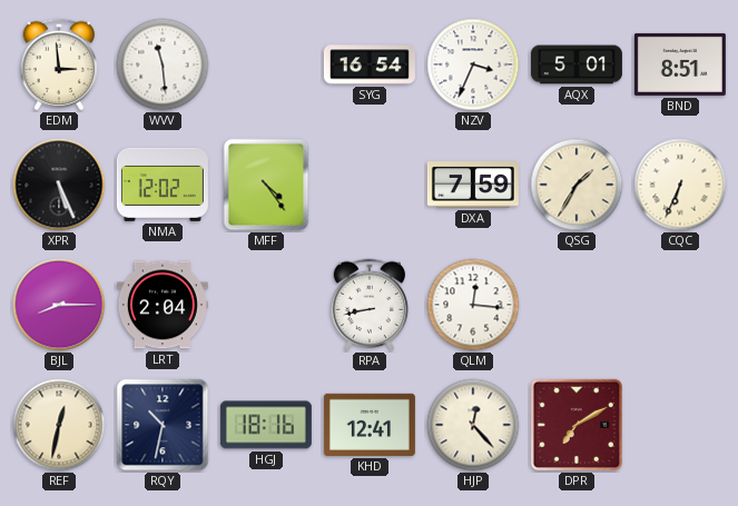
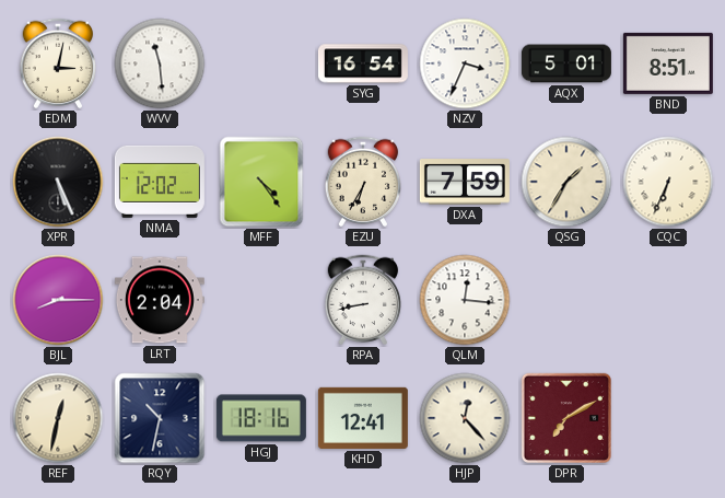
EDM: 2:59 -> 3:02 (58, 63)
EZU: none -> 6:35 (363, 182)
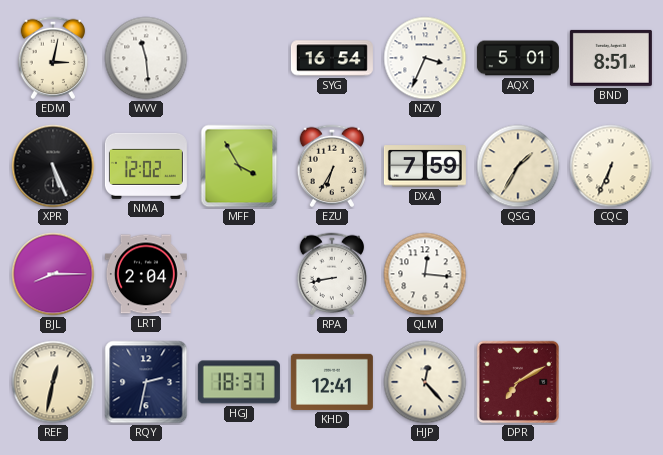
MFF: 4:24 -> 3:55 (239, 166)
RQY: 10:32 -> 2:32 (146, 382)
HGJ: 18:16 -> 18:37 (239, 382)
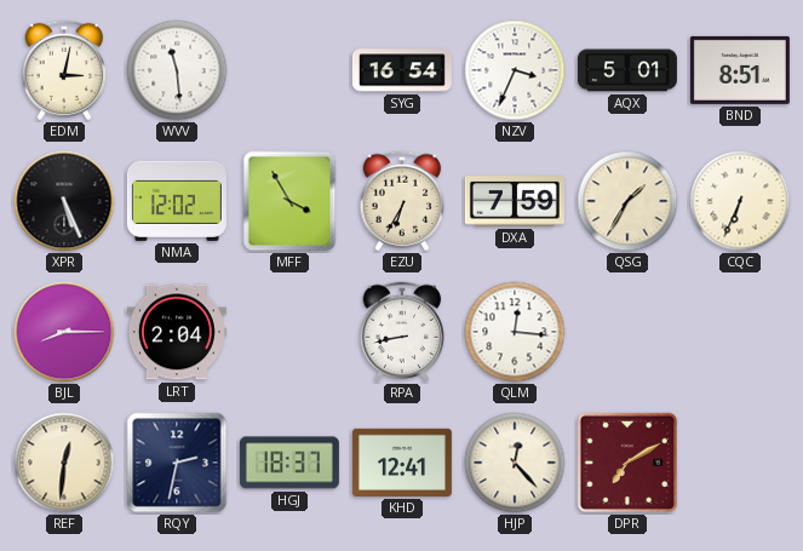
REF: 12:32 -> 12:31 (64, 463)
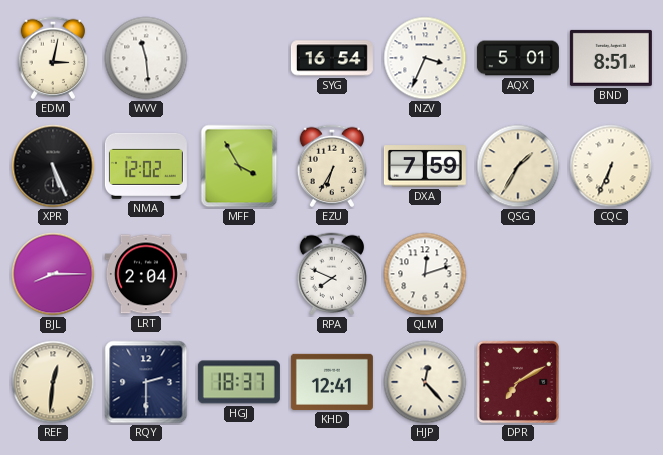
RPA: 8:43 -> 7:49 (332, 274)
QLM: 12:16 -> 12:12 (425, 274)
RQY: 2:32 -> 2:30 (146, 382)
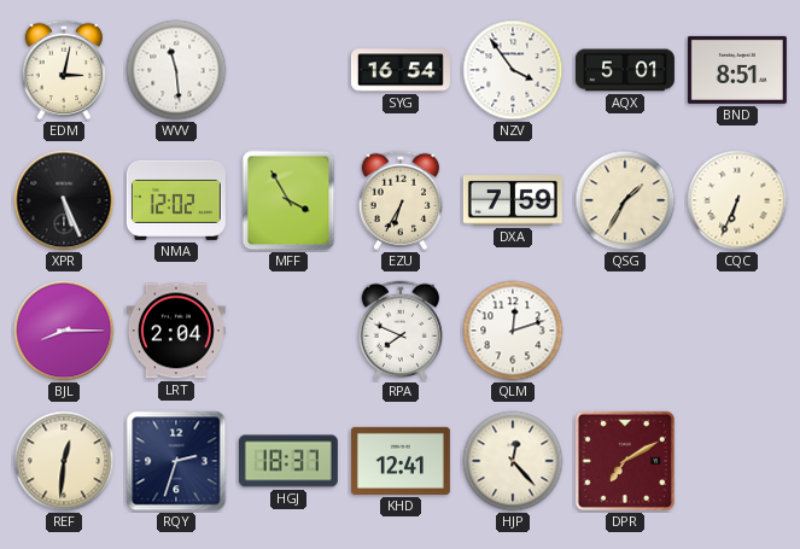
NZV: 3:34 -> 3:54 (513, 70)
RQY: 2:30 -> 2:33 (176, 461)
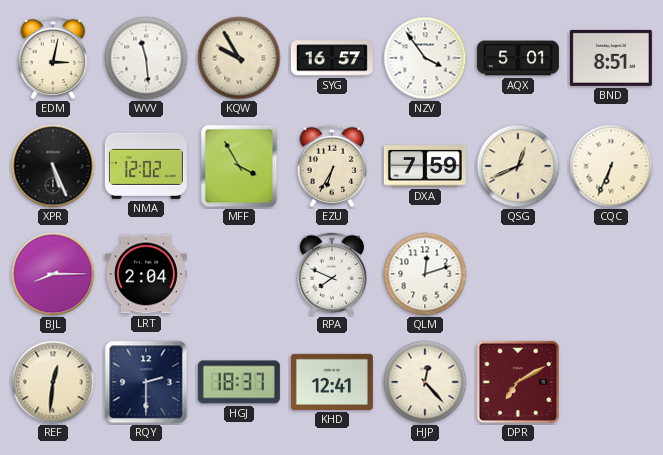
KQW: none -> 9:55 (239, 58)
SYG: 16:54 -> 16:57 (332, 58)
QSG: 1:35 -> 12:41 (518, 166)
RQY: 2:33 -> 2:30 (146, 382)
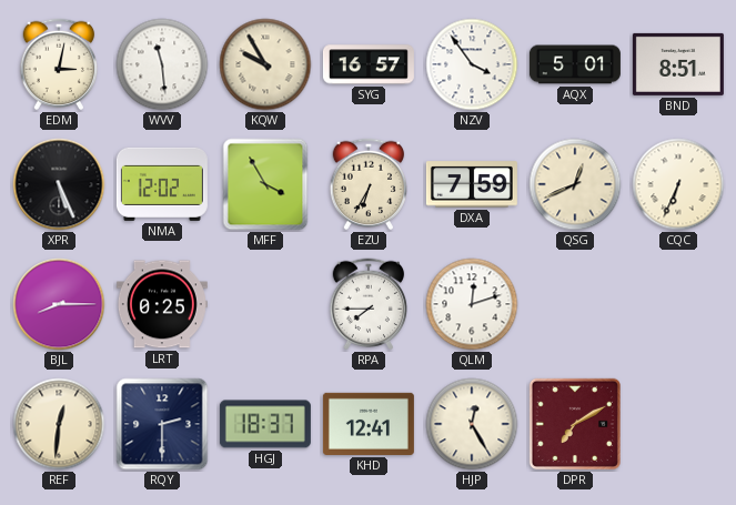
LRT: 2:04 -> 0:25 (162, 304)
RPA: 7:49 -> 7:45 (369, 304)
HJP: 12:23 -> 12:25 (472, 424)
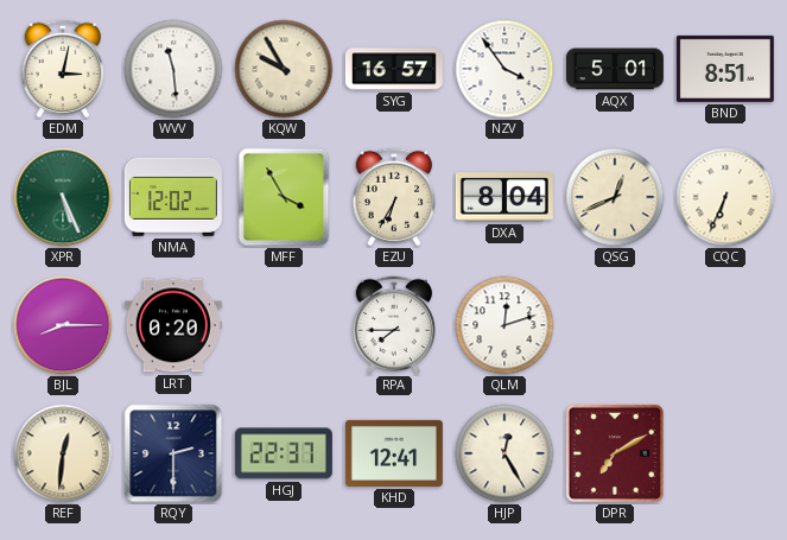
XPR dial: black -> green (63, 197)
DXA: 7:59 -> 8:04 (504, 197)
LRT: 0:25 -> 0:20 (173, 325)
HGJ: 18:37 -> 22:37 (284, 453)
